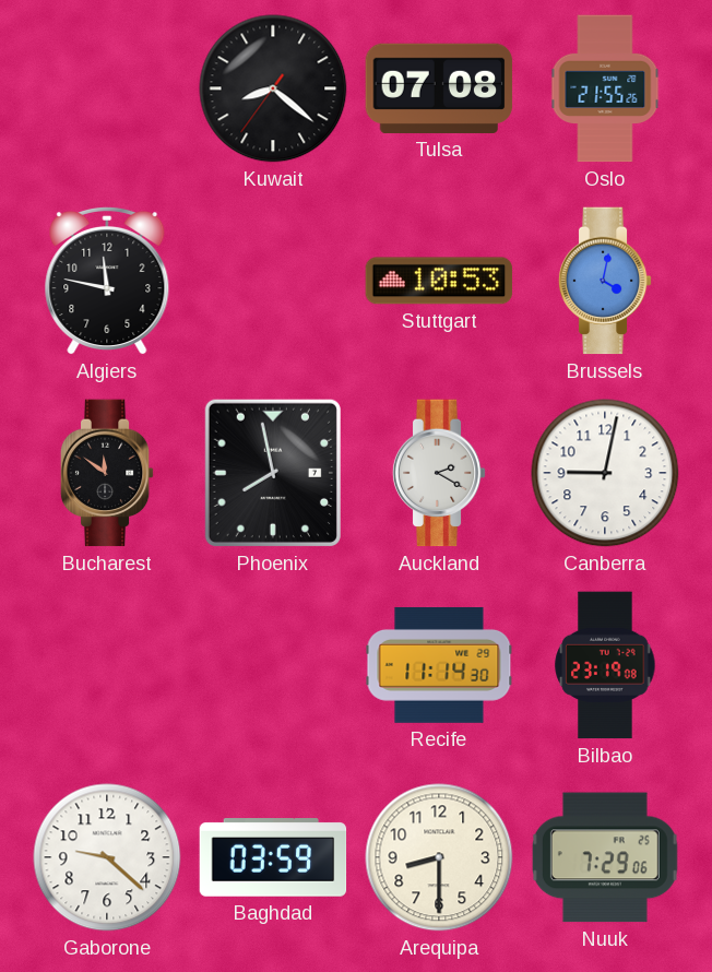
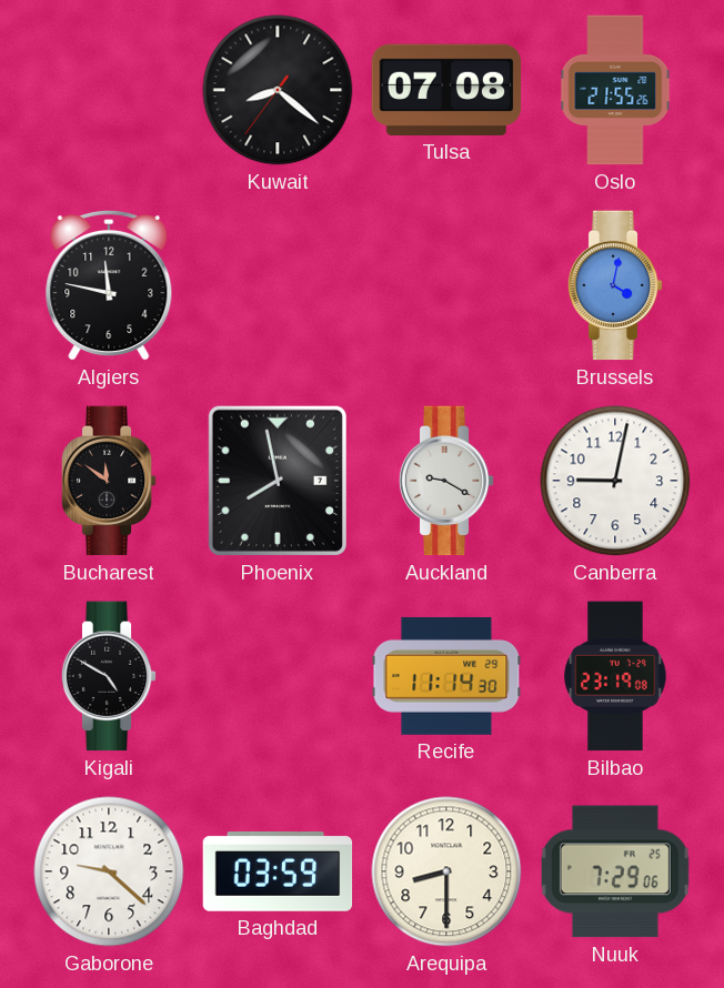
Stuttgart: 10:53 -> none (439, 281)
Auckland: 2:20 -> 9:20 (446, 481)
Kigali: none -> 4:50 (109, 676)
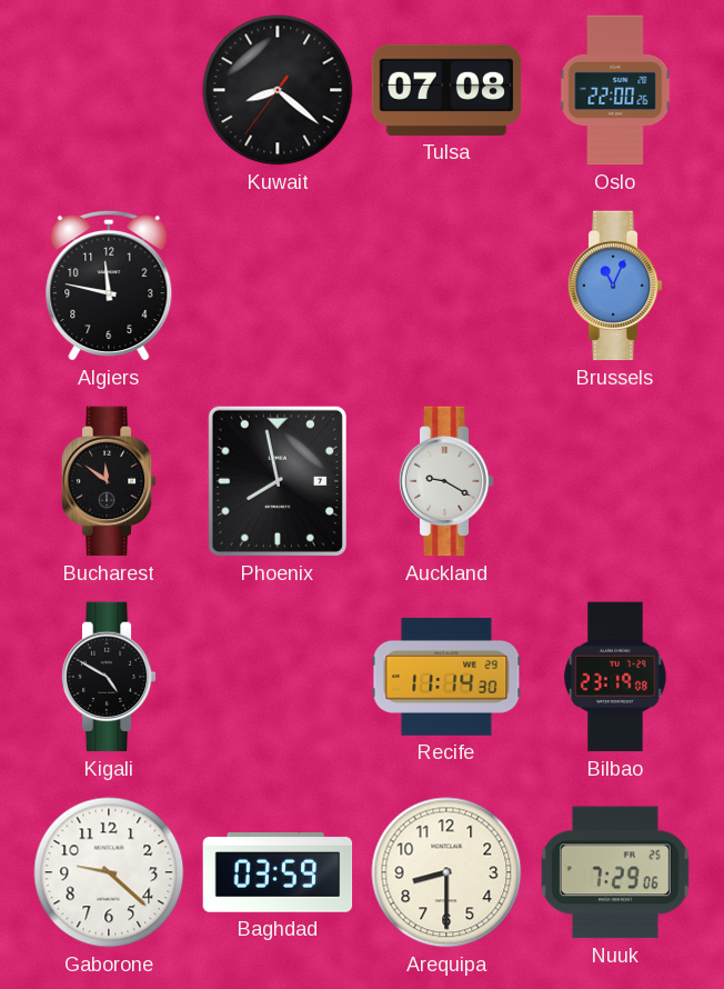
Oslo: 21:55 -> 22:00 (615, 90)
Brussels: 4:02 -> 11:04 (615, 286)
Canberra: 9:02 -> none (615, 481)
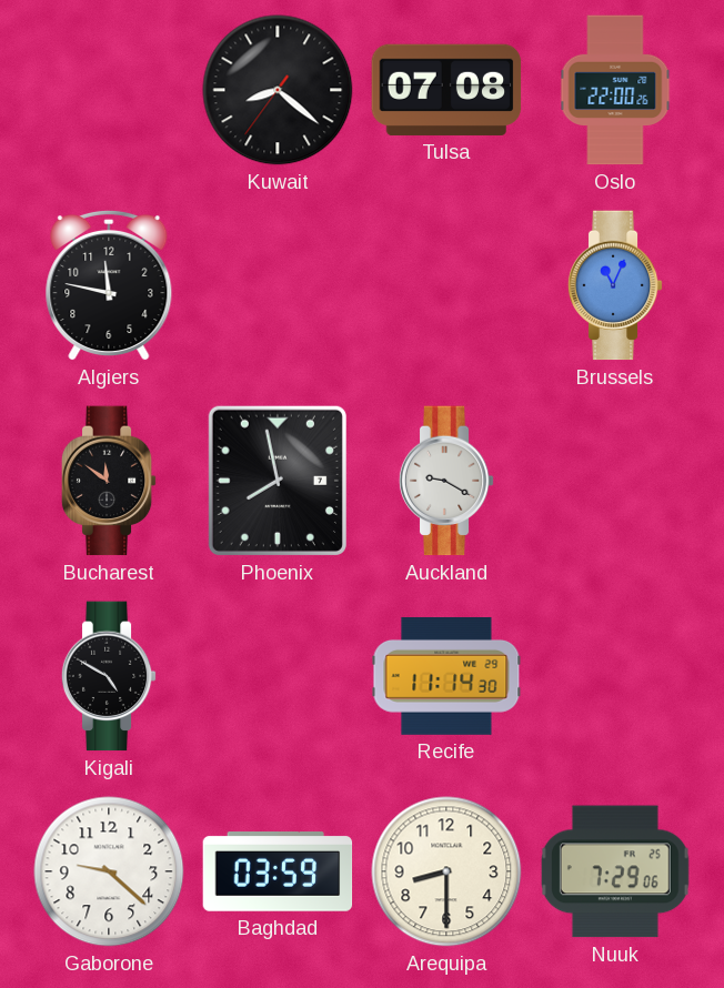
Bilbao: 23:19 -> none (615, 677)
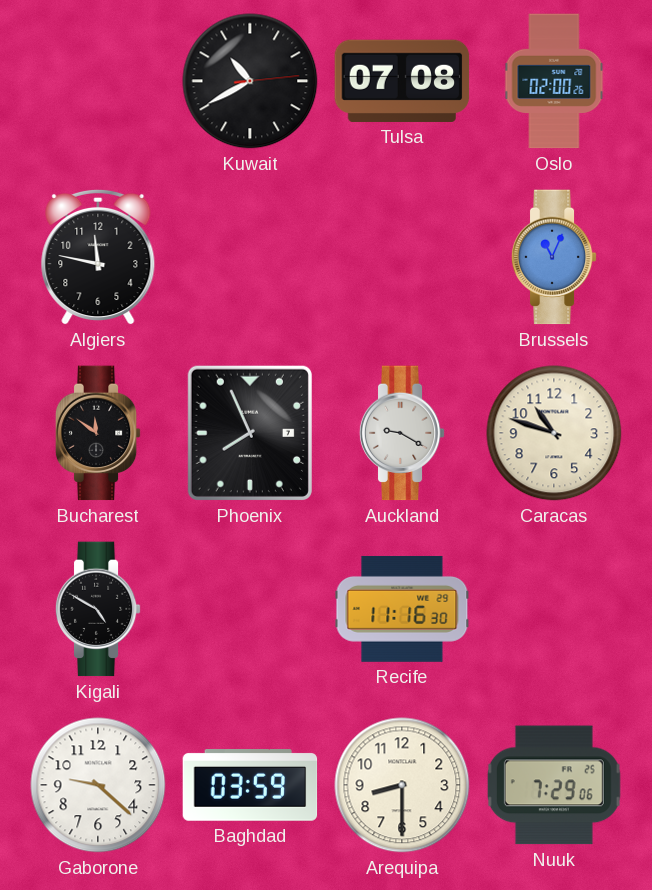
Kuwait: 8:21 -> 10:40 (250, 81)
Oslo: 22:00 -> 02:00 (554, 81)
Phoenix: 7:58 -> 7:56 (250, 433)
Caracas: none -> 10:48 (554, 433)
Recife: 11:14 -> 11:16 (402, 609)
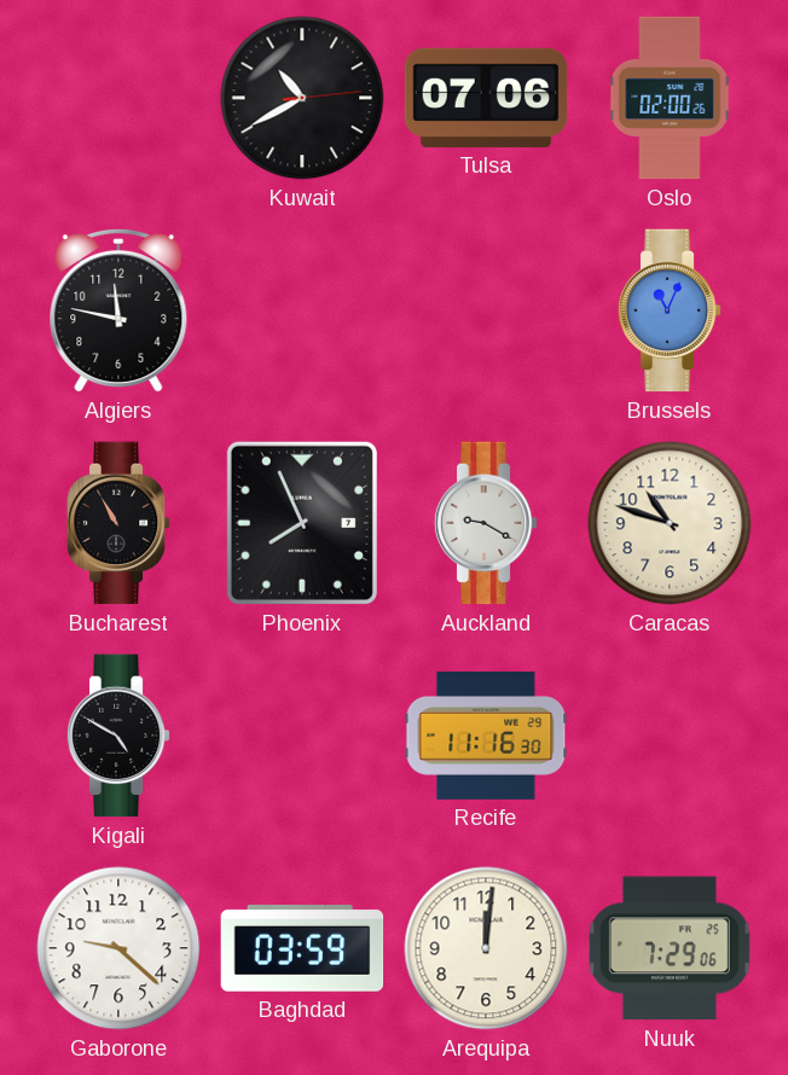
Tulsa: 07:08 -> 07:06 (486, 98)
Bucharest: 11:51 -> 10:55 (118, 523)
Arequipa: 8:30 -> 12:01 (486, 948)
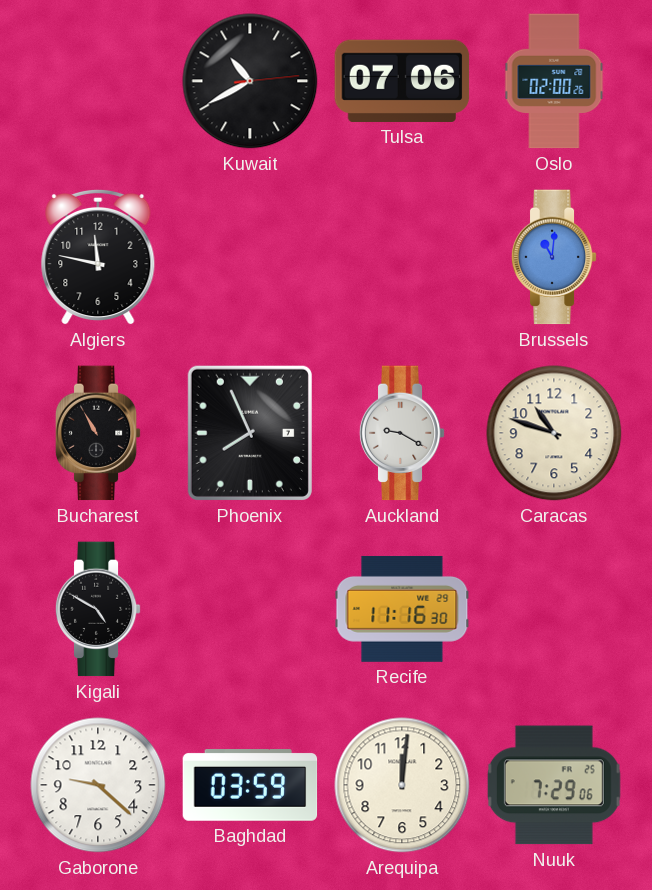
Brussels: 11:04 -> 11:01 (554, 257)
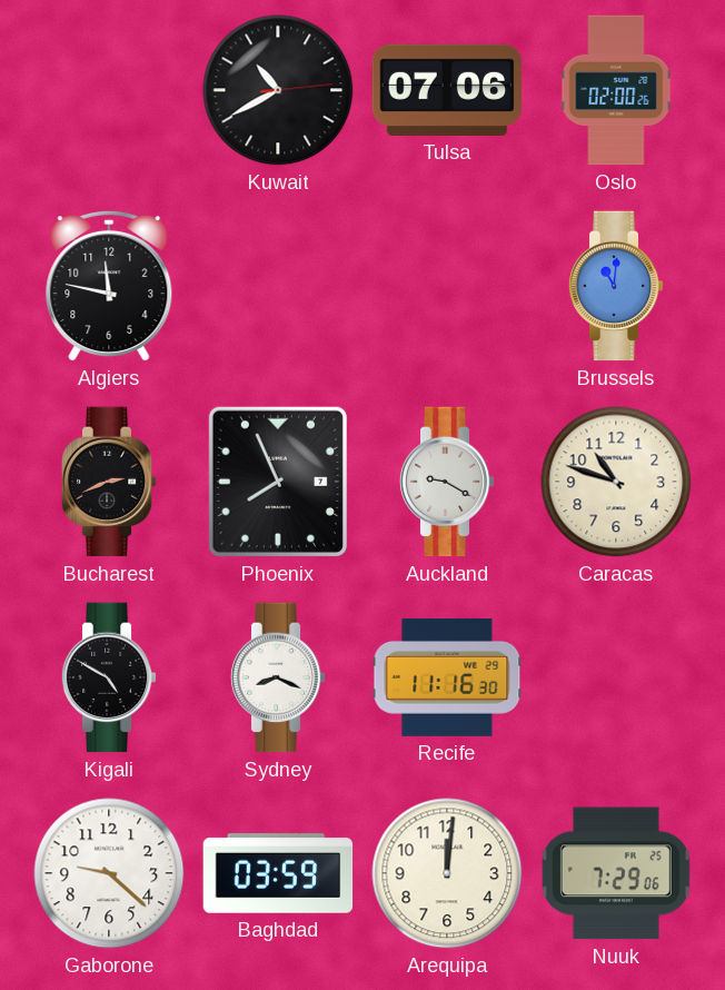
Bucharest: 10:55 -> 2:41 (109, 482)
Sydney: none -> 8:19 (278, 677)
